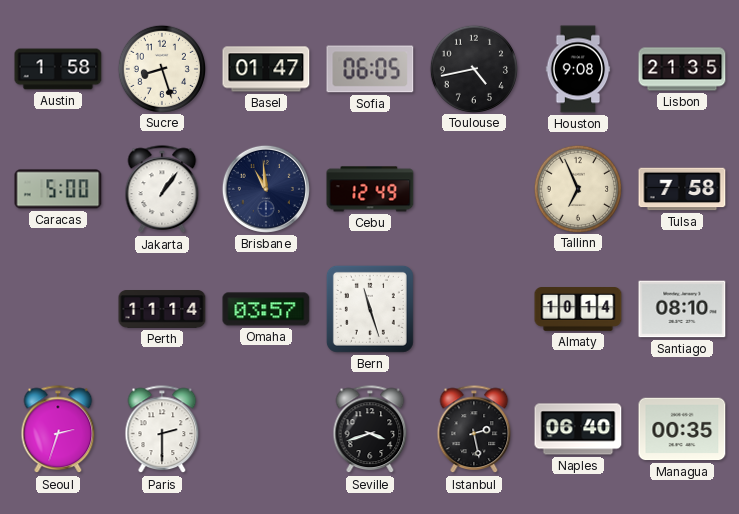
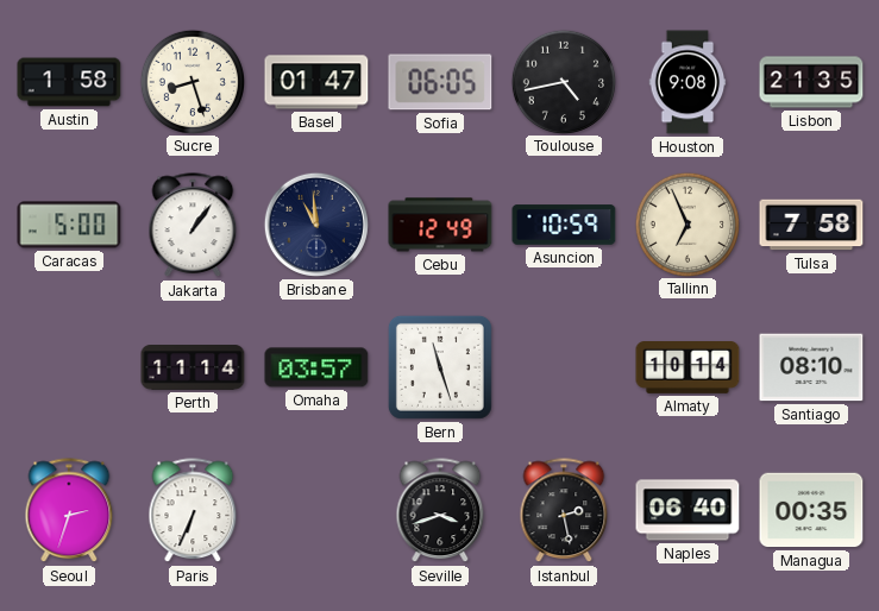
Asuncion: none -> 10:59 (564, 225)
Paris: 2:30 -> 6:34 (193, 511)
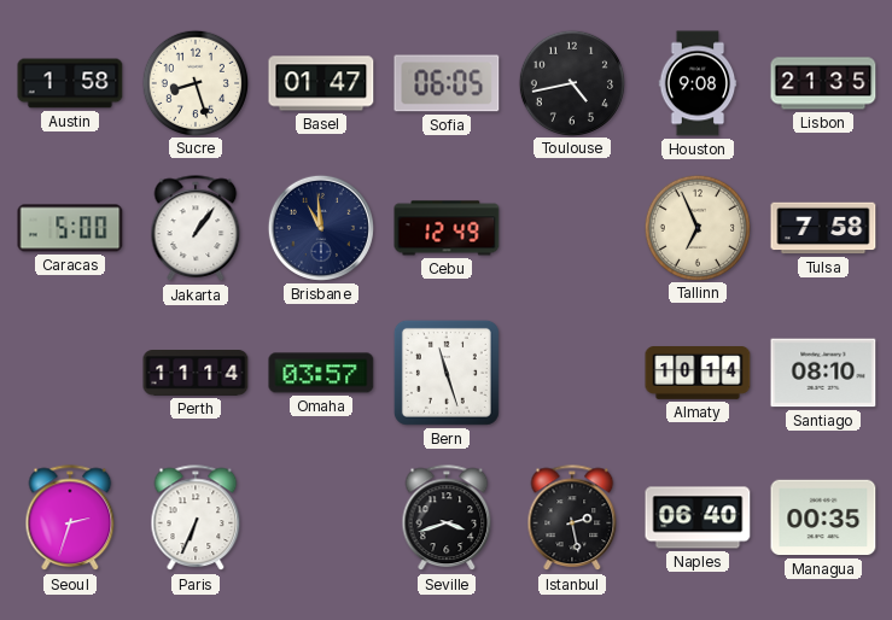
Asuncion: 10:59 -> none (564, 225)
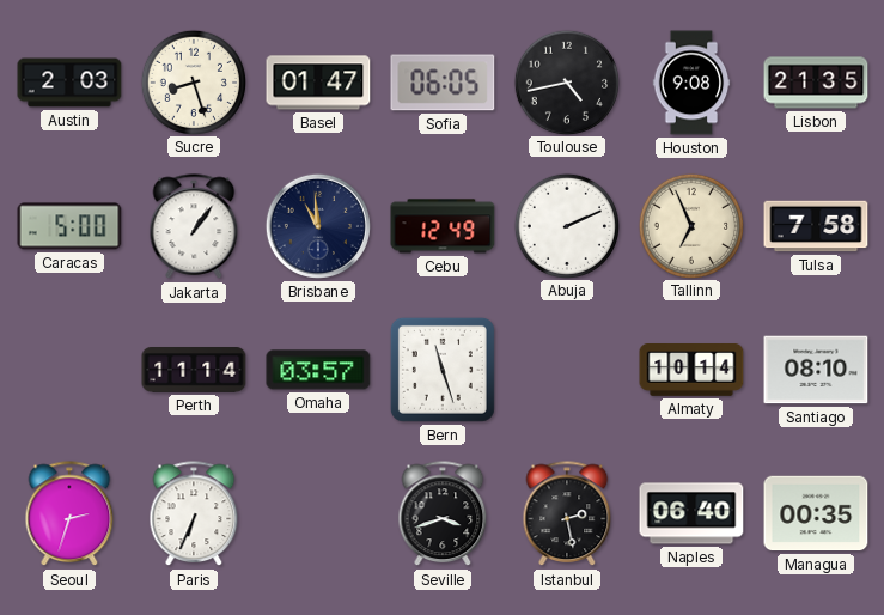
Austin: 1:58 -> 2:03 (69, 83)
Abuja: none -> 2:11 (566, 225)
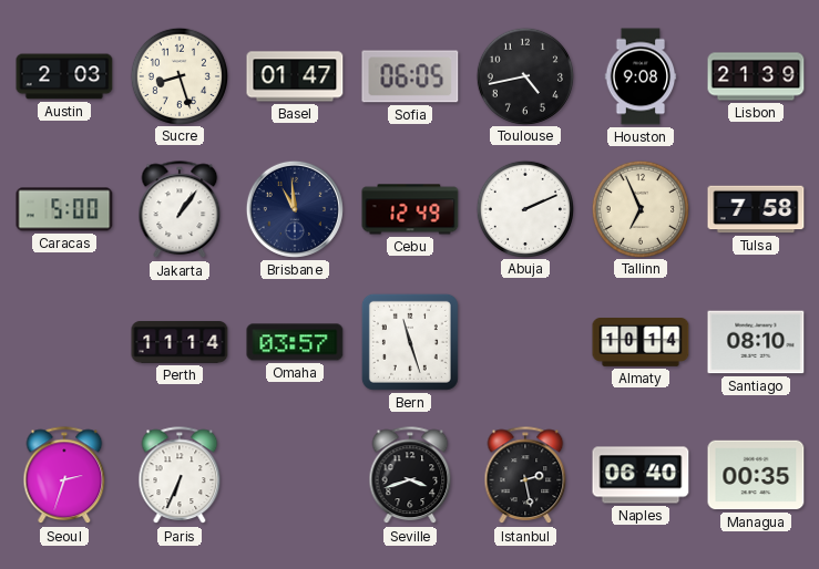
Lisbon: 21:35 -> 21:39 (756, 76)
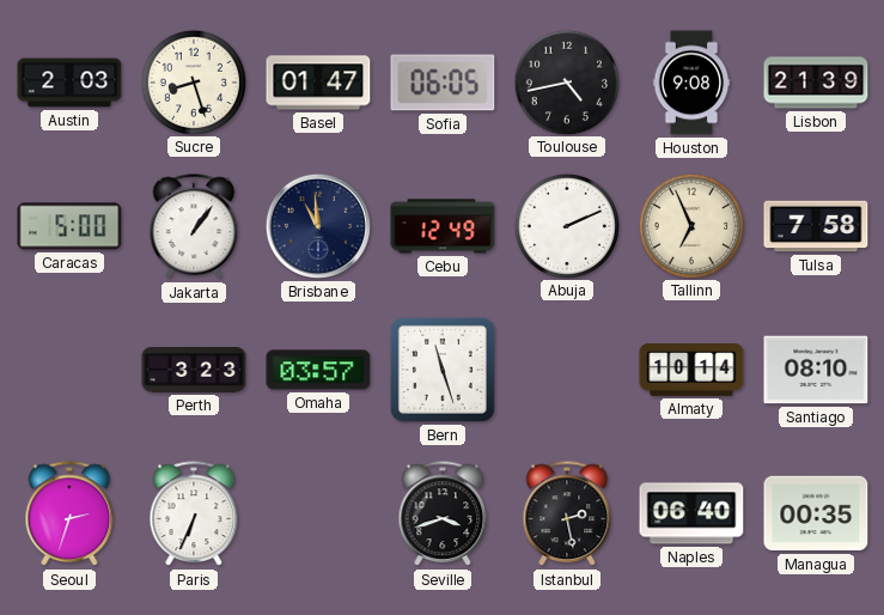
Perth: 11:14 -> 3:23 (194, 371)
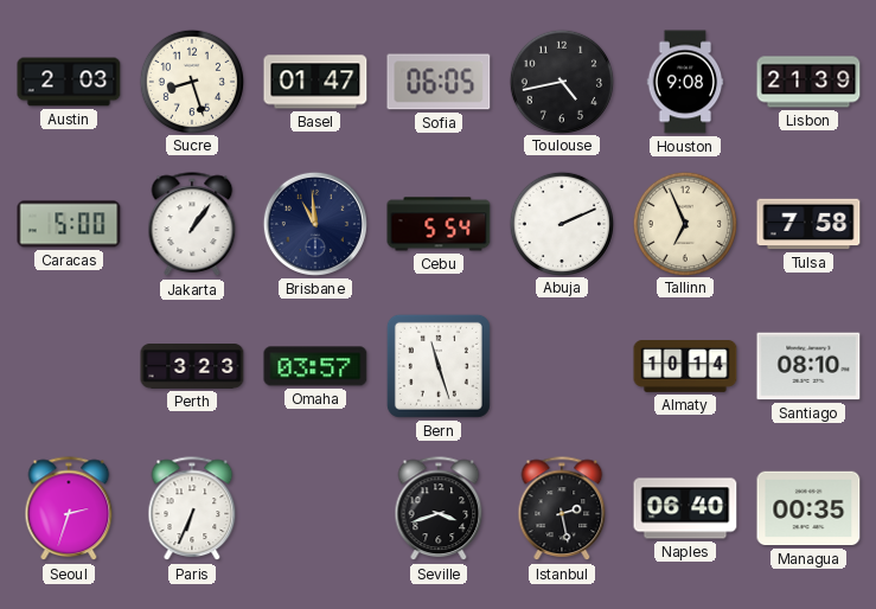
Cebu: 12:49 -> 5:54 (439, 224)
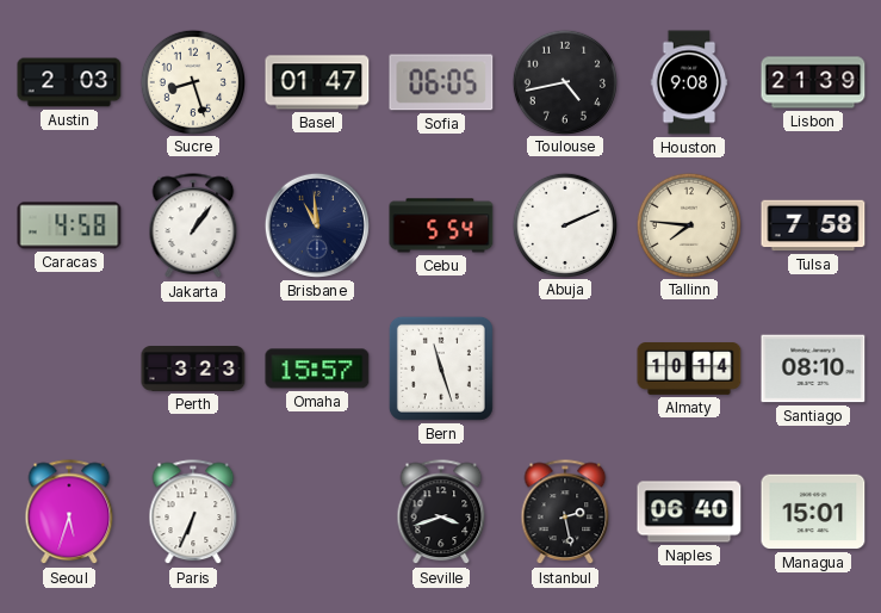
Caracas: 5:00 -> 4:58 (69, 225)
Tallinn: 6:56 -> 7:46 (688, 224)
Omaha: 03:57 -> 15:57 (317, 369)
Seoul: 2:33 -> 5:33 (69, 513)
Managua: 00:35 -> 15:01 (813, 512)
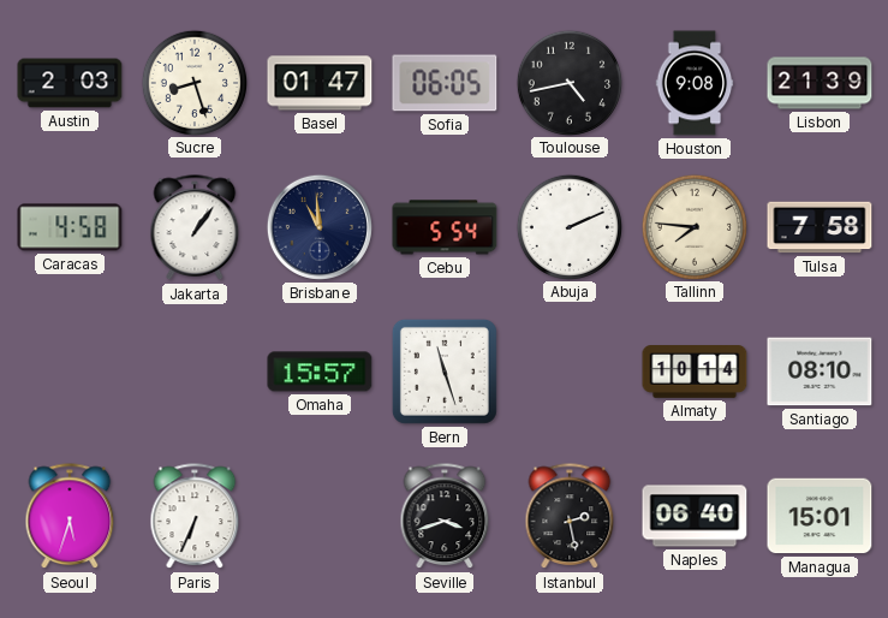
Perth: 3:23 -> none (193, 370)
